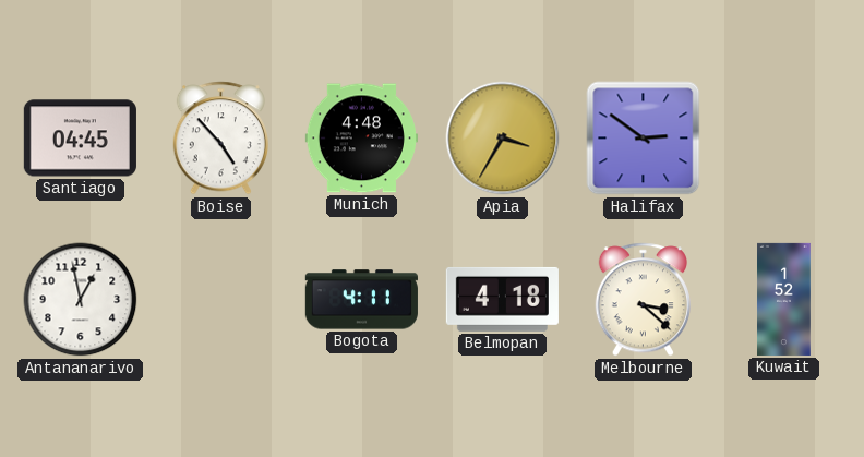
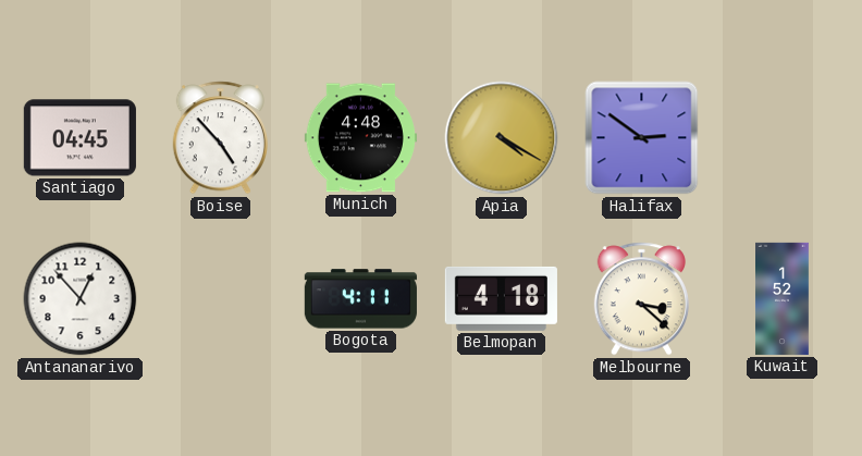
Apia: 3:35 -> 4:20 (502, 138)
Antananarivo: 12:58 -> 12:53 (81, 299)
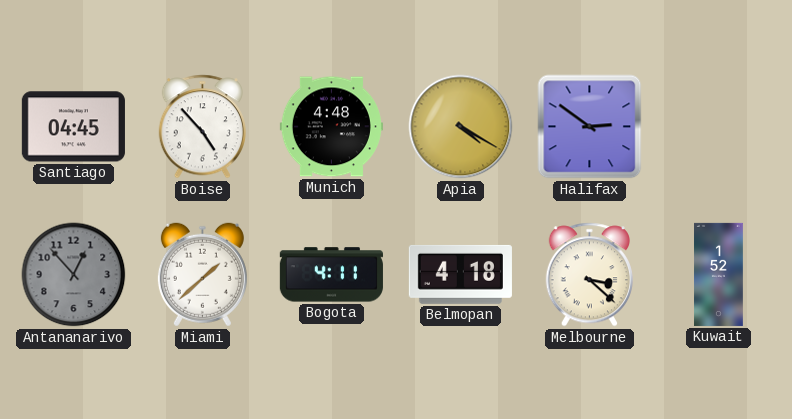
Antananarivo dial: white -> grey (74, 275)
Miami: none -> 1:38 (202, 275)
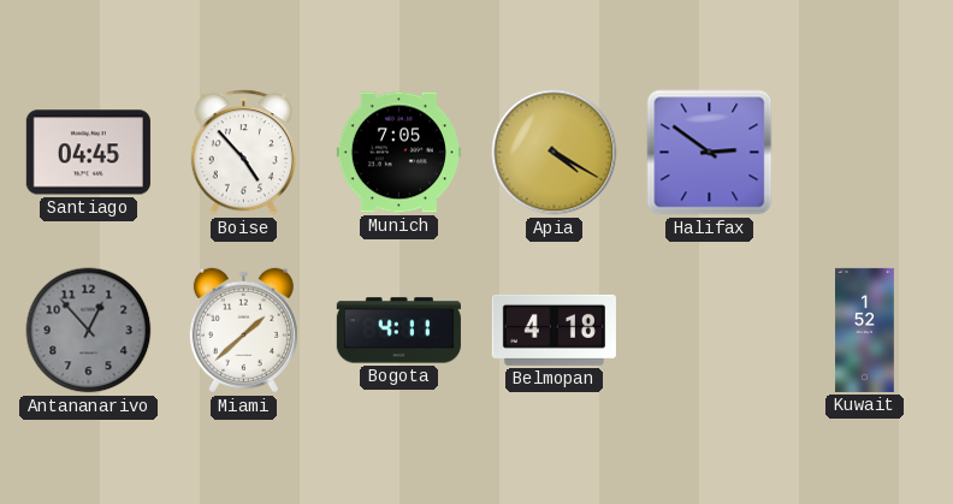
Munich: 4:48 -> 7:05 (398, 153)
Melbourne: 3:22 -> none (589, 275)
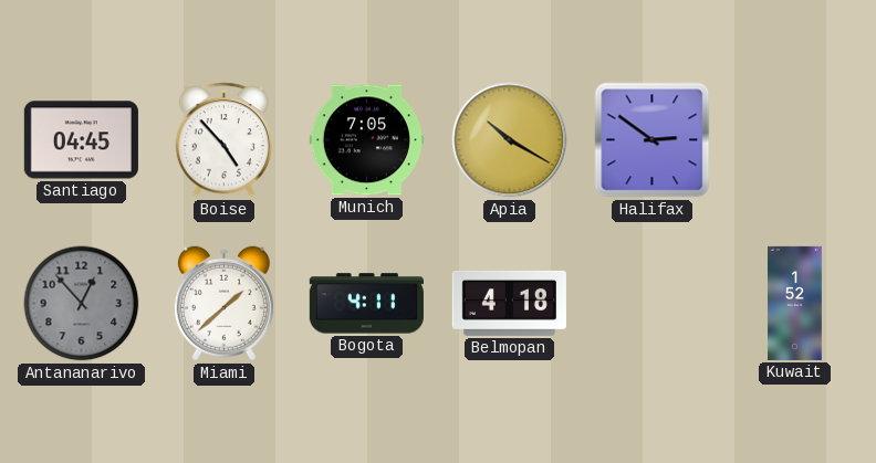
Apia: 4:20 -> 10:20 (510, 140)
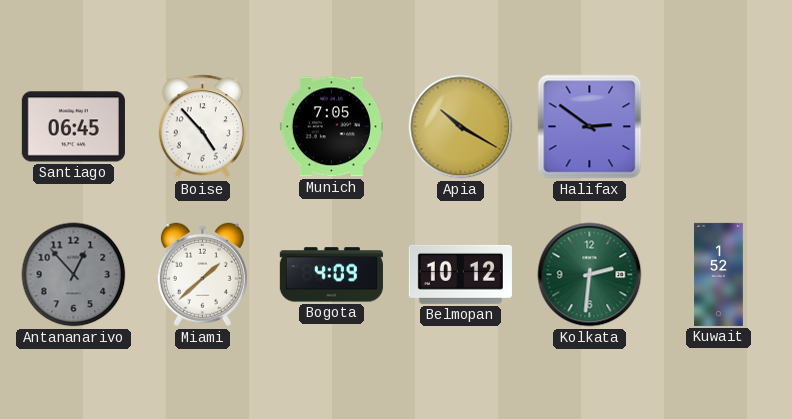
Santiago: 04:45 -> 06:45 (73, 127)
Bogota: 4:11 -> 4:09 (331, 275)
Belmopan: 4:18 -> 10:12 (460, 274)
Kolkata: none -> 2:31 (590, 275)
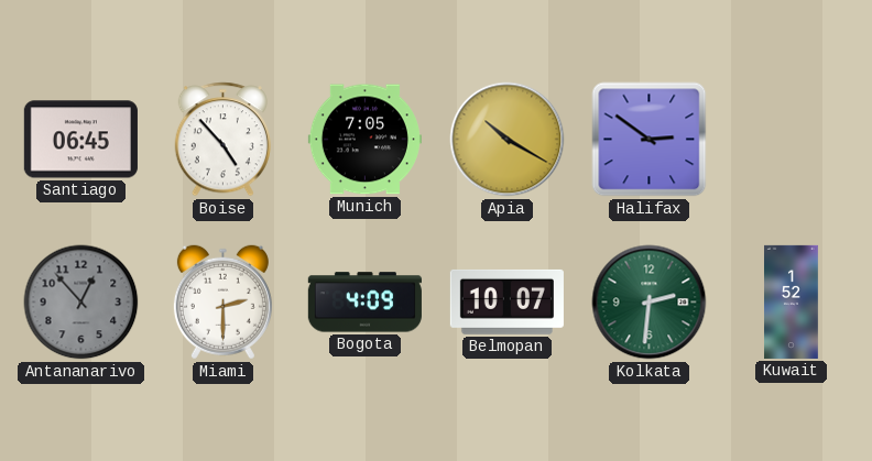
Miami: 1:38 -> 2:30 (222, 303)
Belmopan: 10:12 -> 10:07 (506, 301)
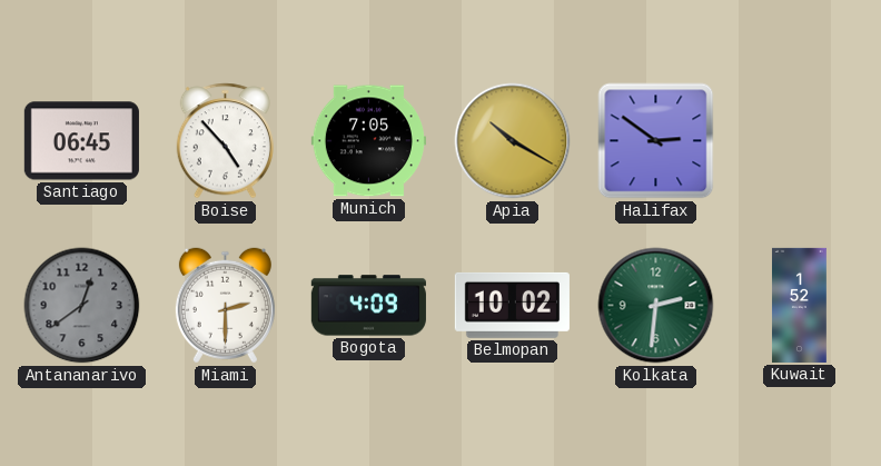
Antananarivo: 12:53 -> 12:39 (82, 306)
Belmopan: 10:07 -> 10:02 (512, 305)
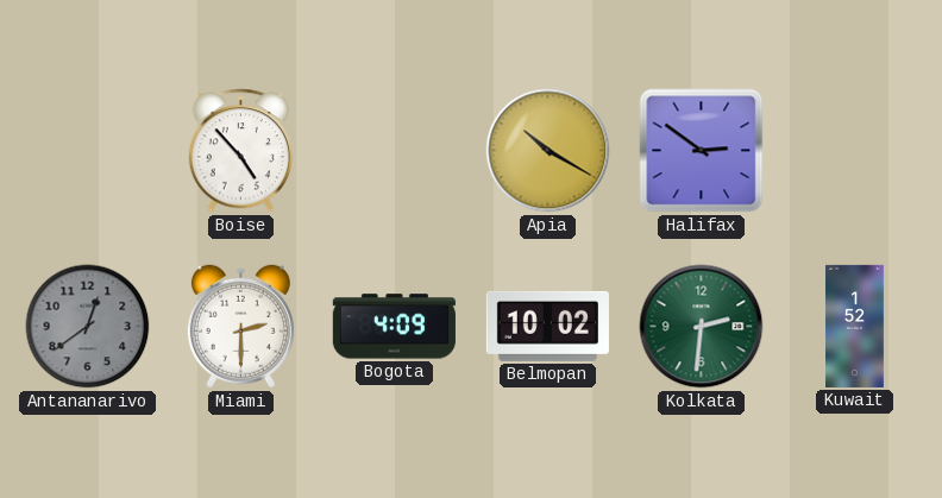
Santiago: 06:45 -> none (81, 141)
Munich: 7:05 -> none (368, 141)
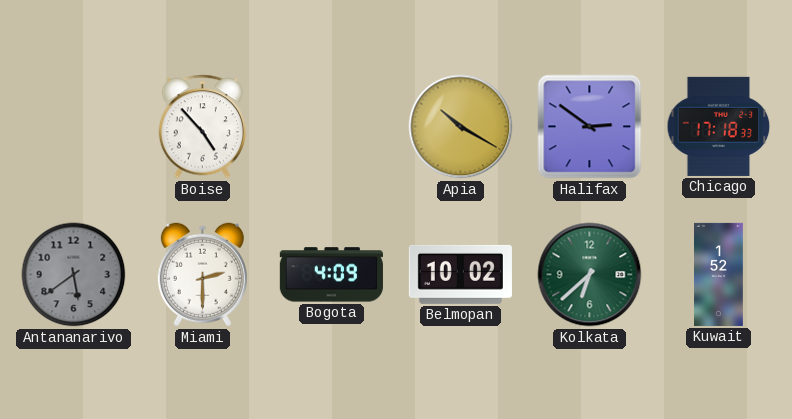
Chicago: none -> 17:18 (719, 126)
Antananarivo: 12:39 -> 5:39 (74, 275)
Kolkata: 2:31 -> 6:38 (590, 275)
